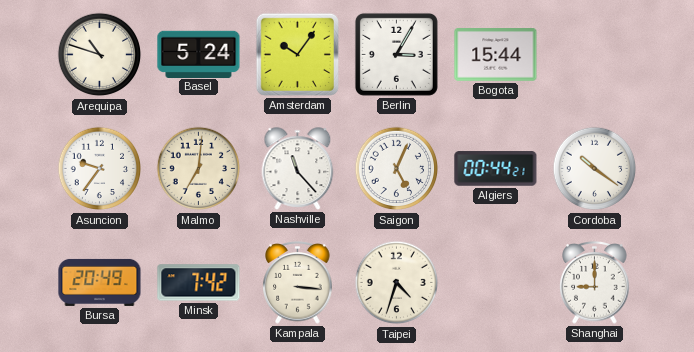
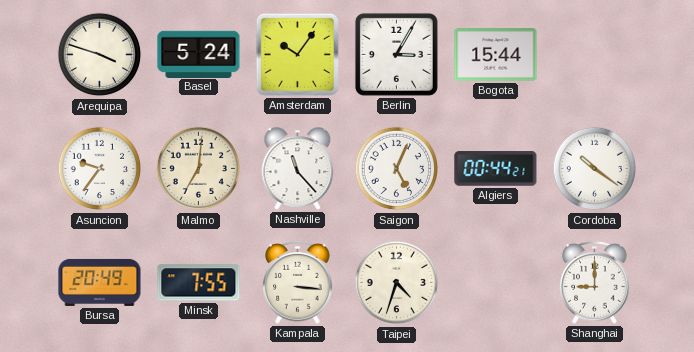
Arequipa: 10:48 -> 3:48 (100, 55)
Minsk: 7:42 -> 7:55 (199, 283)
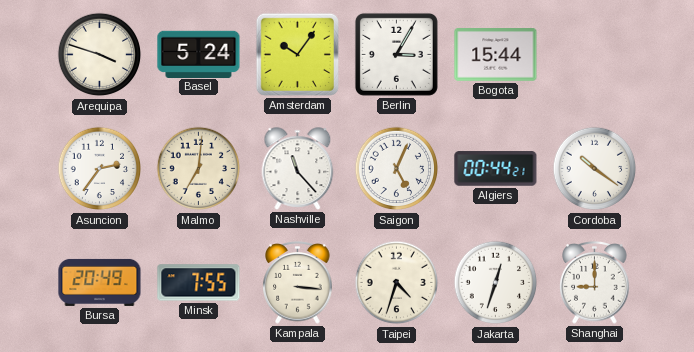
Asuncion: 9:36 -> 2:36 (100, 169)
Jakarta: none -> 12:33 (496, 283)
